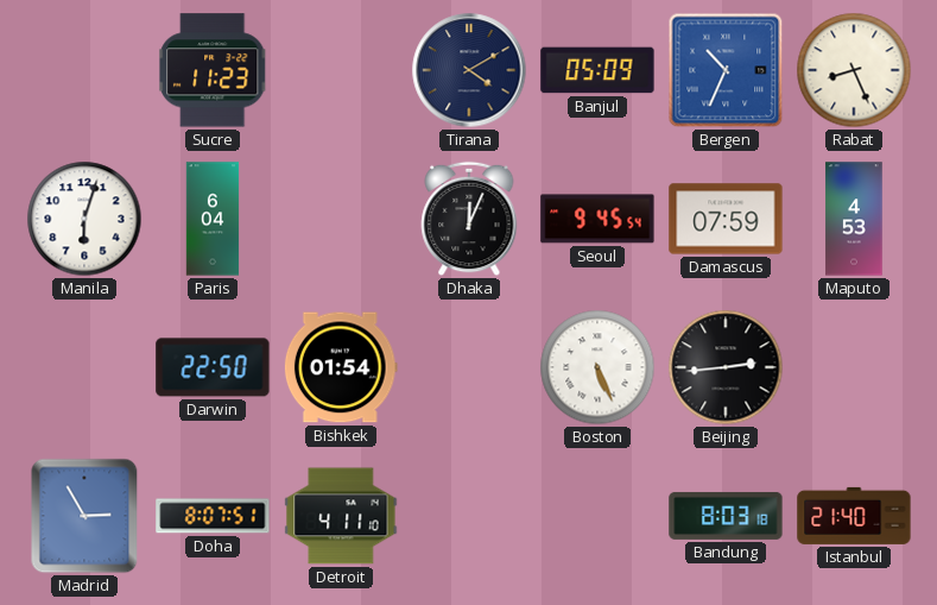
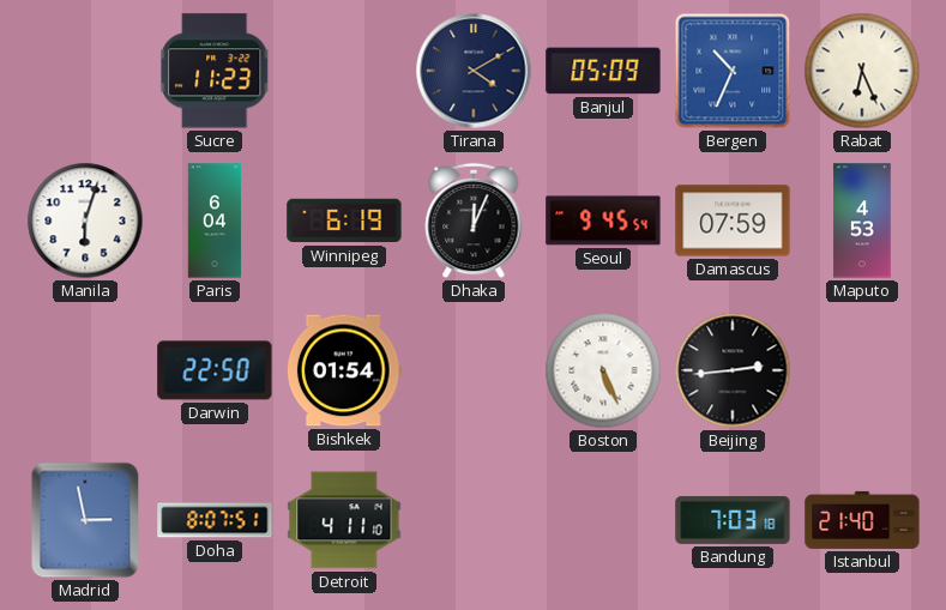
Rabat: 8:26 -> 6:26 (862, 71)
Winnipeg: none -> 6:19 (344, 221)
Madrid: 2:55 -> 2:58 (85, 520)
Bandung: 8:03 -> 7:03 (733, 520)
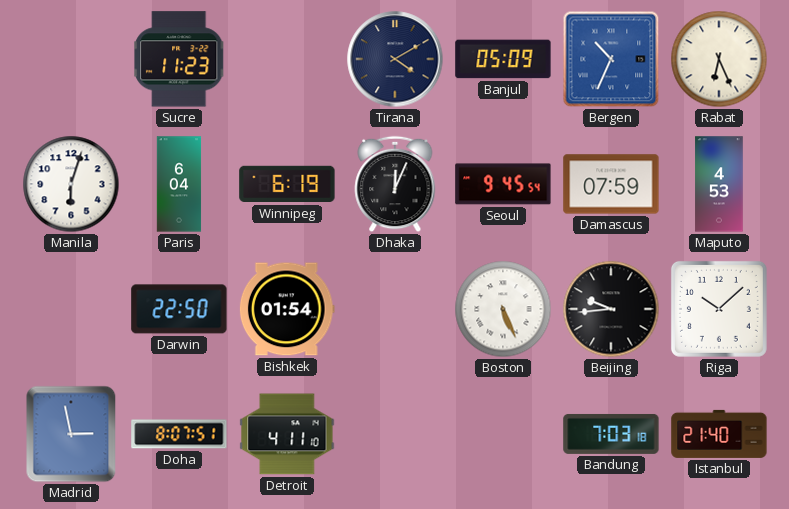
Beijing: 2:44 -> 9:44 (611, 309)
Riga: none -> 10:08 (719, 309)
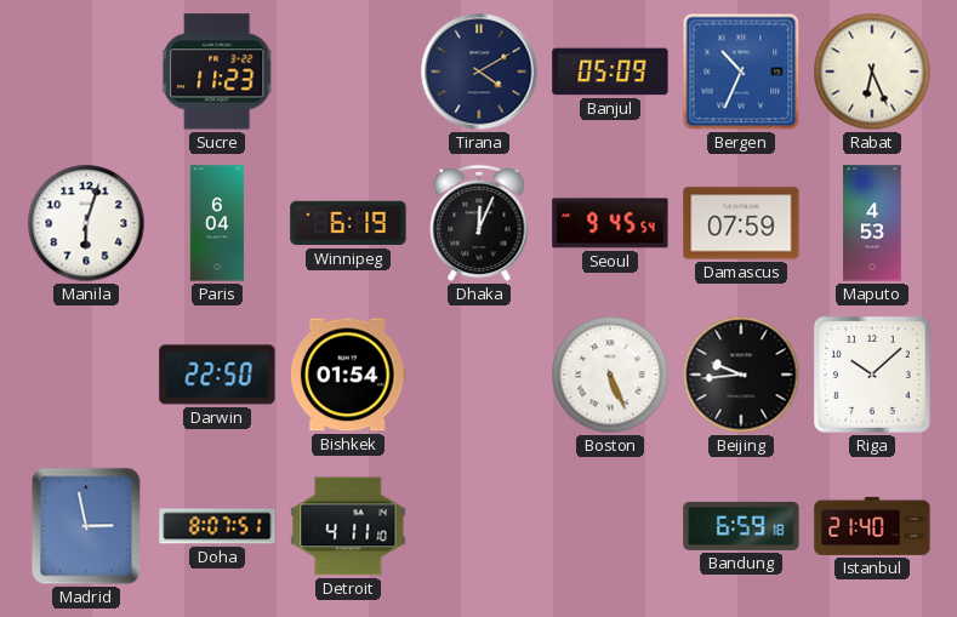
Bandung: 7:03 -> 6:59 (741, 526)
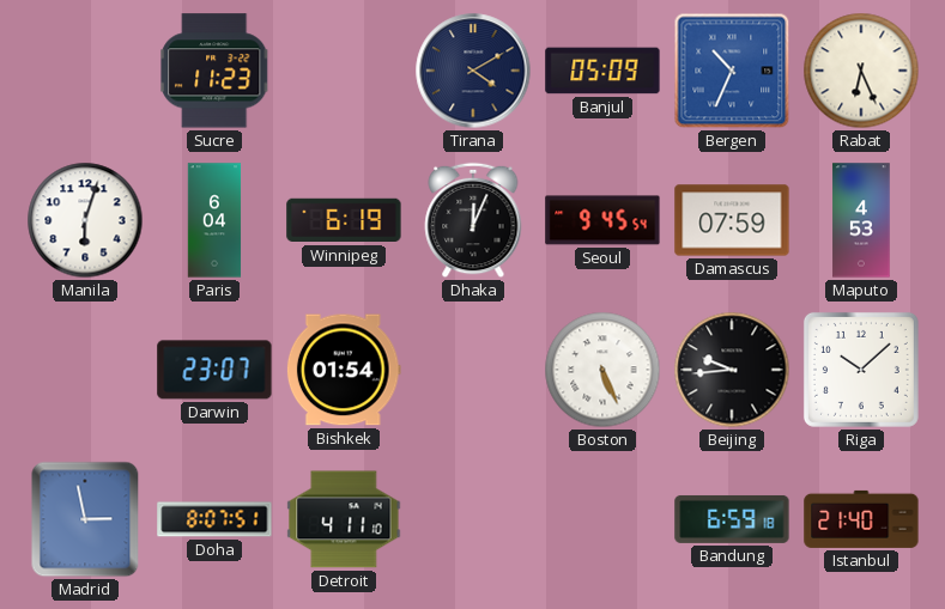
Darwin: 22:50 -> 23:07 (214, 370)
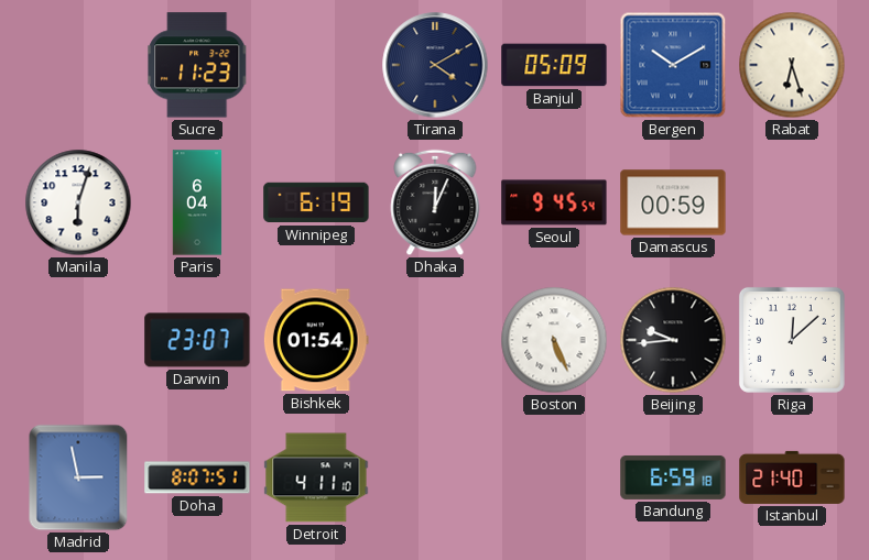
Bergen: 10:34 -> 10:10 (673, 65)
Rabat: 6:26 -> 6:27 (792, 65)
Damascus: 07:59 -> 00:59 (673, 202)
Maputo: 4:53 -> none (861, 220)
Riga: 10:08 -> 12:08 (792, 340)
